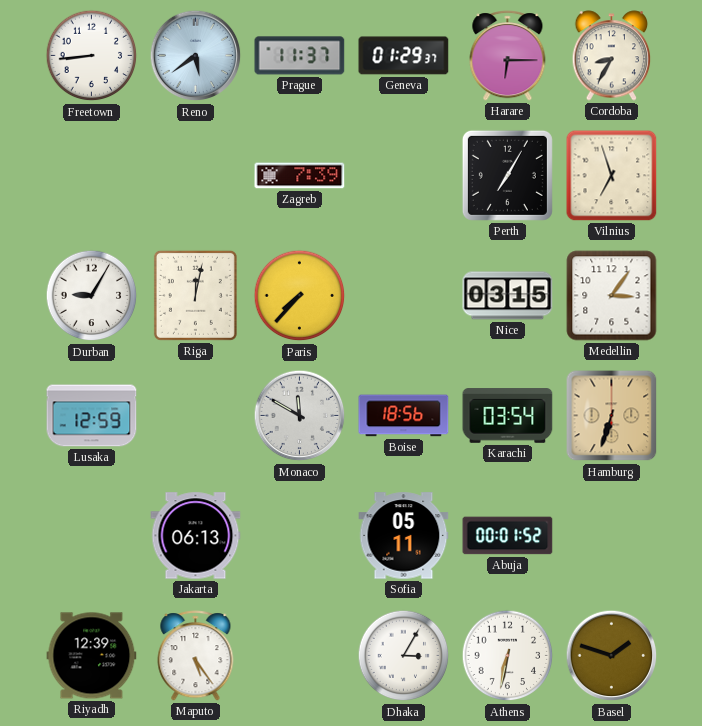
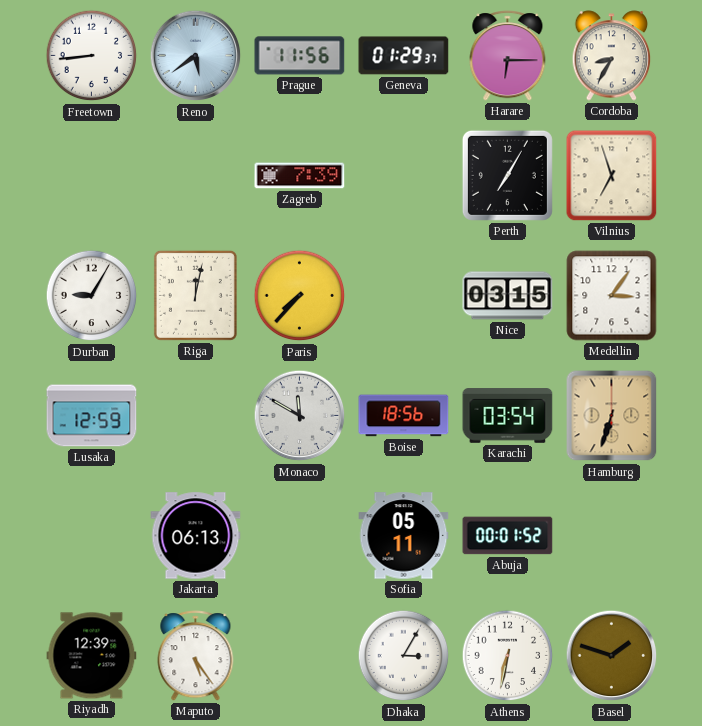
Prague: 11:37 -> 11:56 (300, 56)
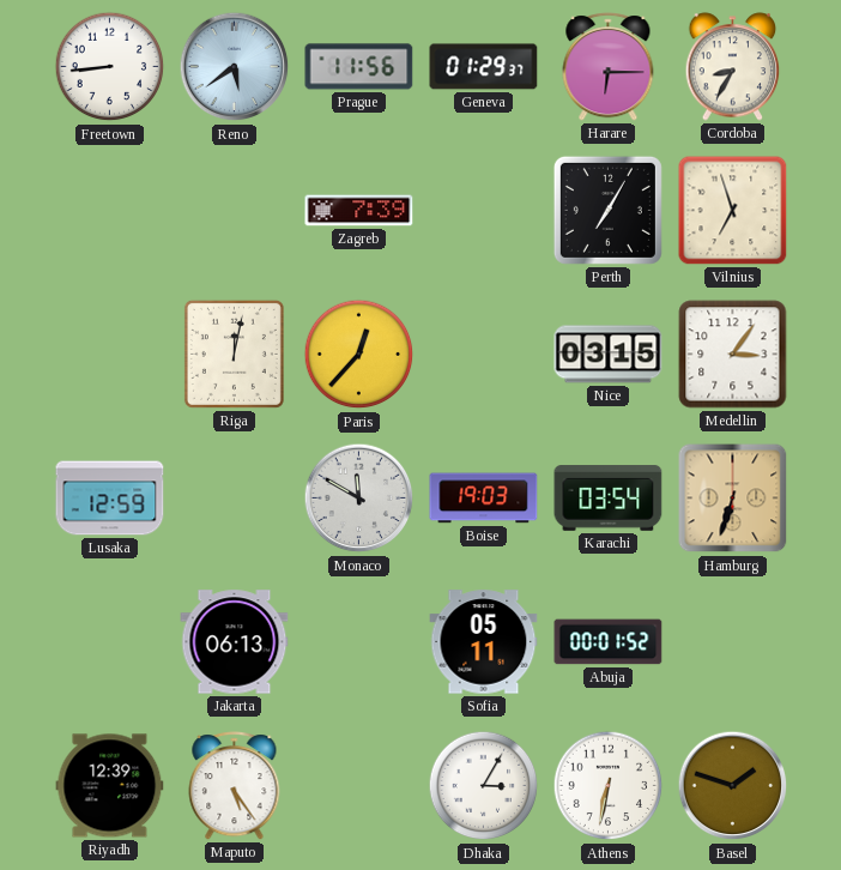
Durban: 9:05 -> none (92, 296)
Paris: 7:37 -> 12:37 (359, 355)
Boise: 18:56 -> 19:03 (484, 499)
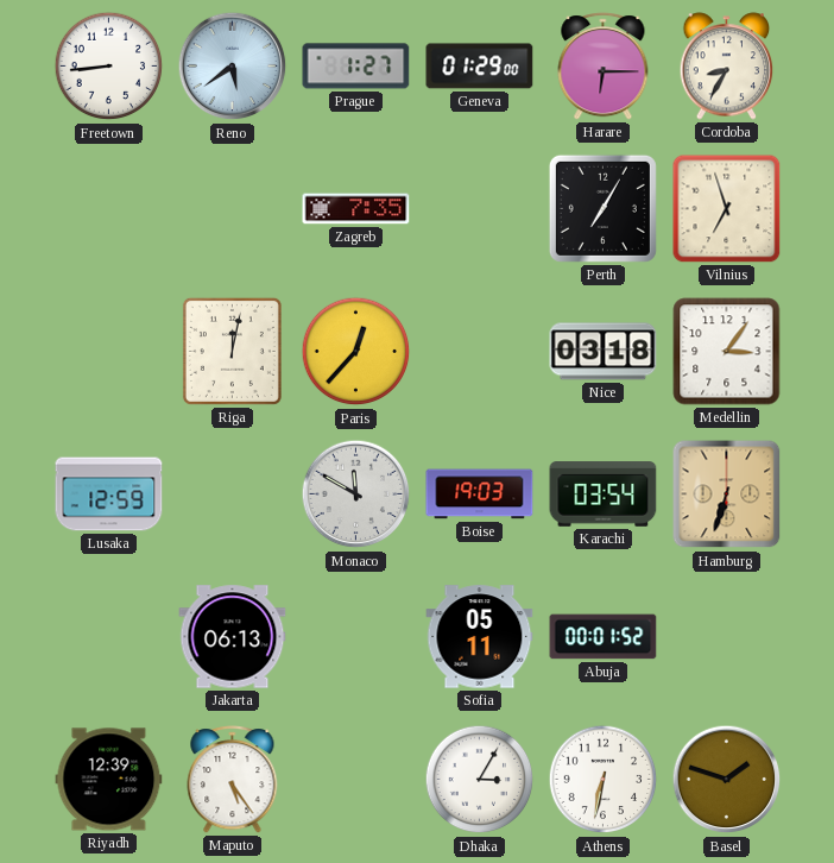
Prague: 11:56 -> 1:27 (356, 67)
Geneva: 01:29:37 -> 01:29:00 (480, 67)
Zagreb: 7:39 -> 7:35 (356, 209)
Nice: 03:15 -> 03:18 (604, 352)
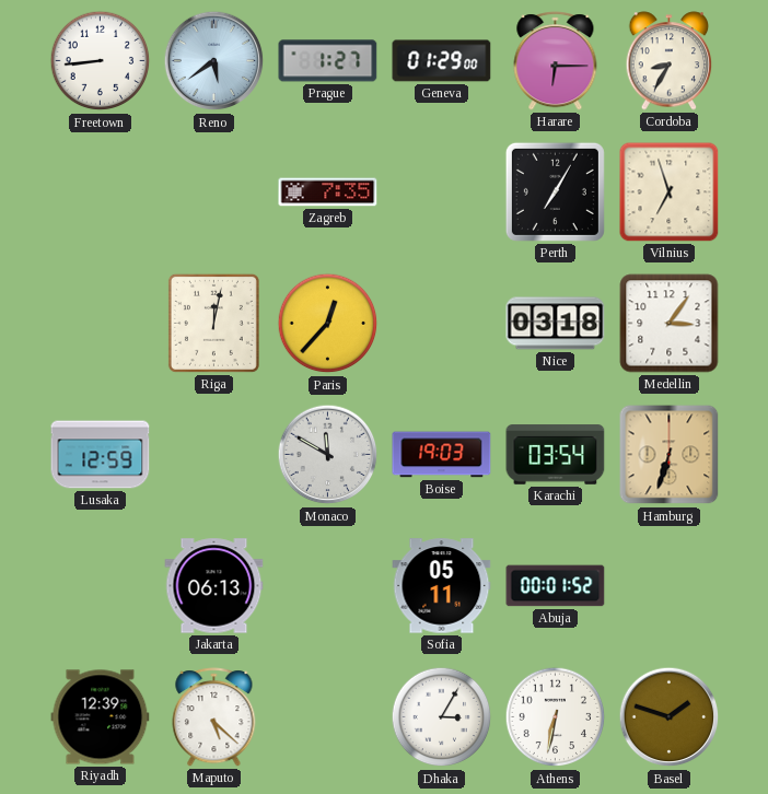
Maputo: 5:24 -> 5:22 (214, 717)
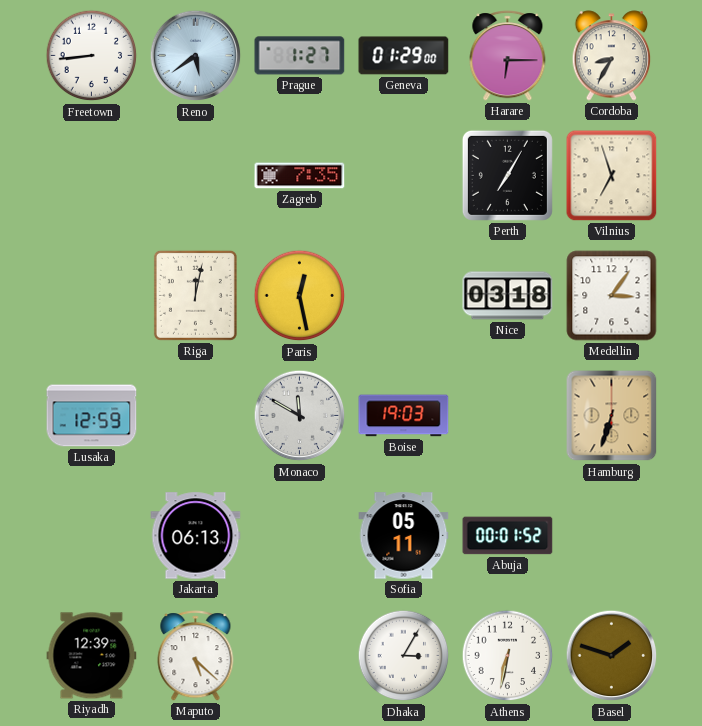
Paris: 12:37 -> 12:28 (300, 296)
Karachi: 03:54 -> none (556, 455)
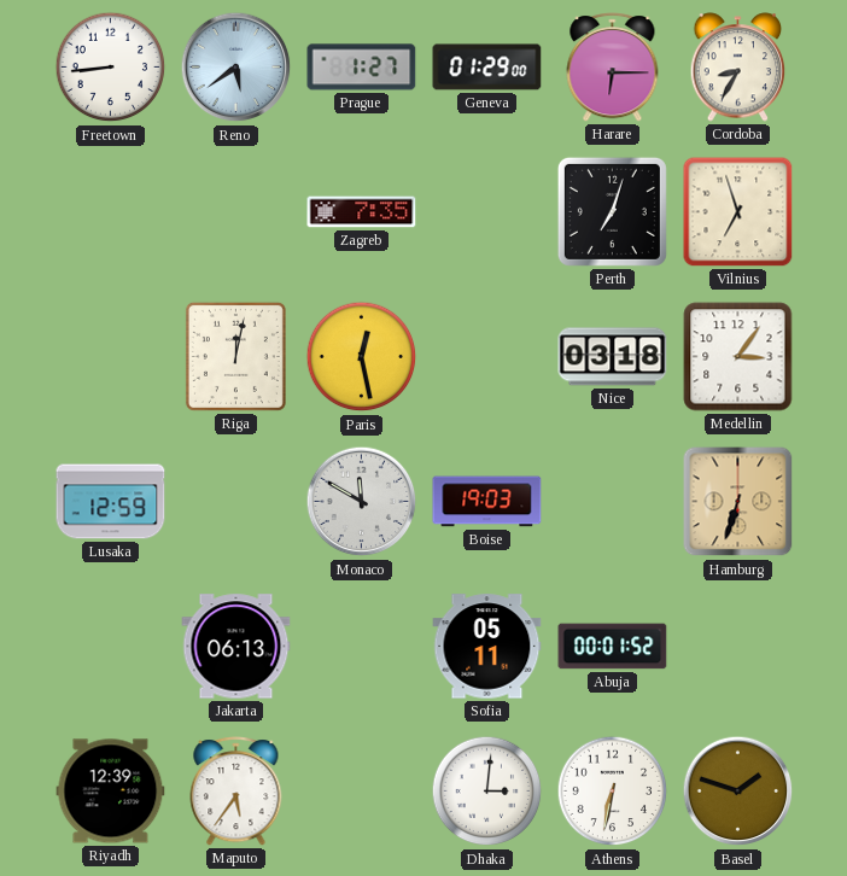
Perth: 7:05 -> 7:03 (612, 211)
Maputo: 5:22 -> 5:36 (236, 792)
Dhaka: 3:05 -> 3:01 (487, 792)
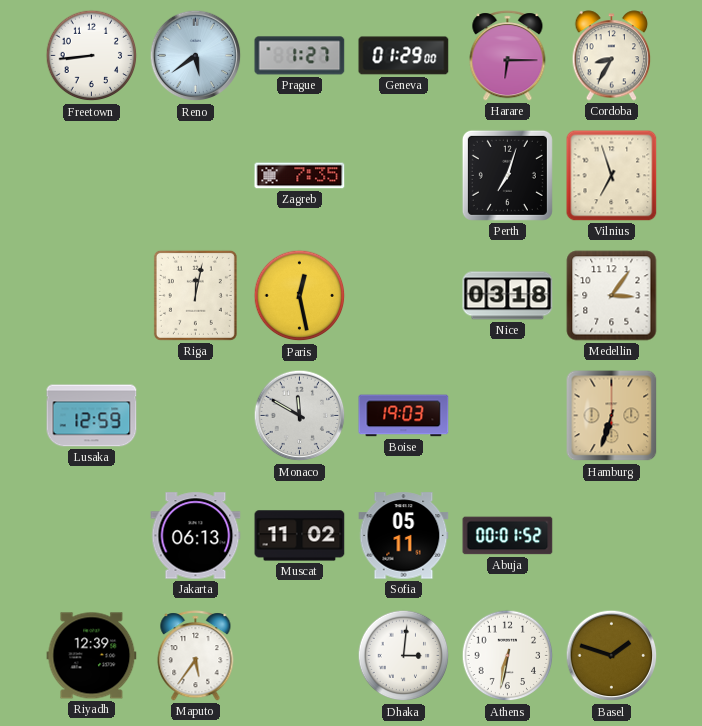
Muscat: none -> 11:02 (300, 536)
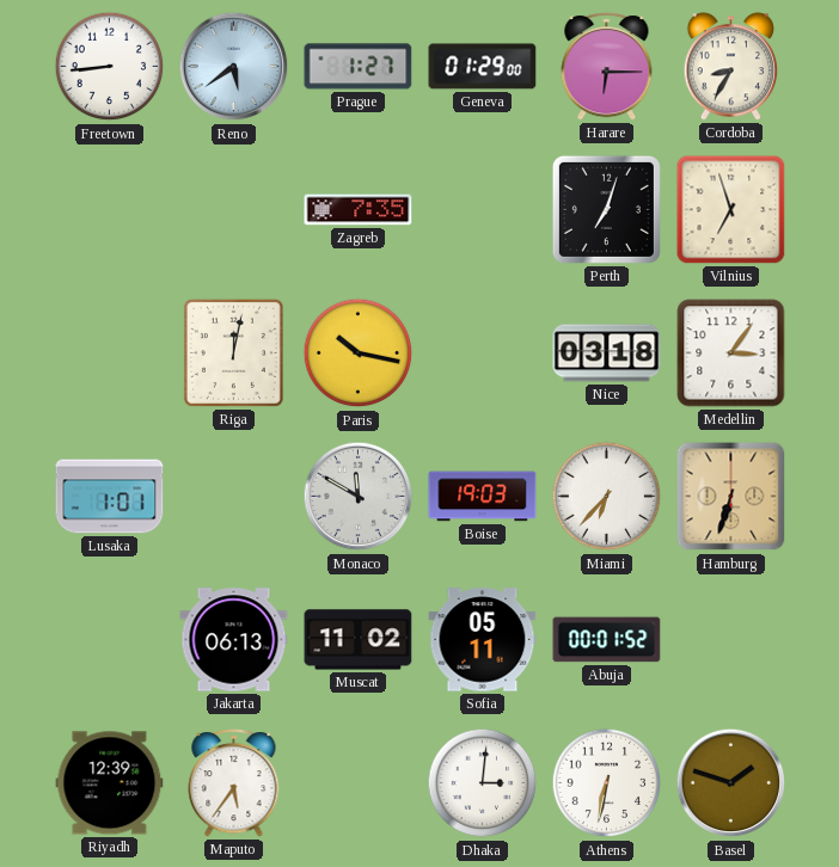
Paris: 12:28 -> 10:17 (359, 353)
Lusaka: 12:59 -> 1:01 (110, 497)
Miami: none -> 6:37 (607, 497)
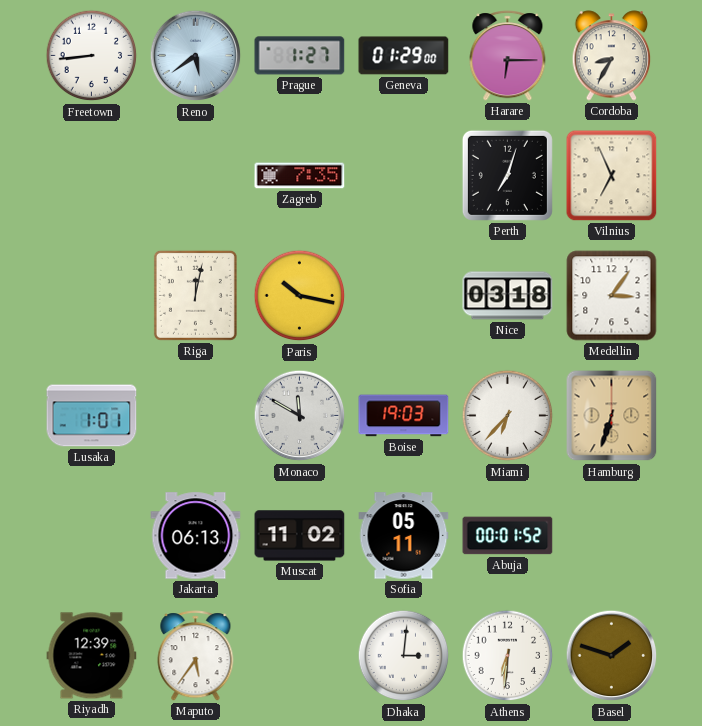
Vilnius: 6:57 -> 6:56 (612, 176)
Athens: 6:32 -> 6:31 (508, 656)
